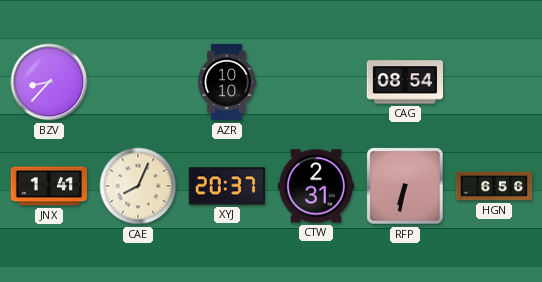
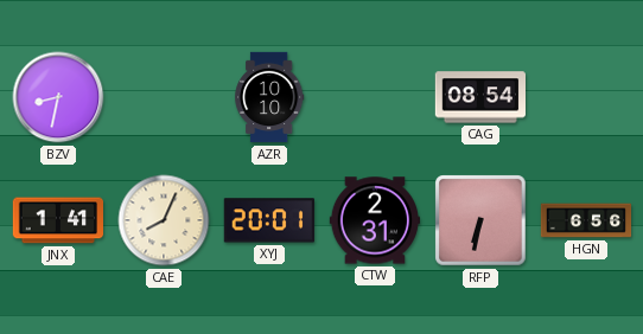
BZV: 8:37 -> 8:32 (58, 97)
XYJ: 20:37 -> 20:01 (269, 220)
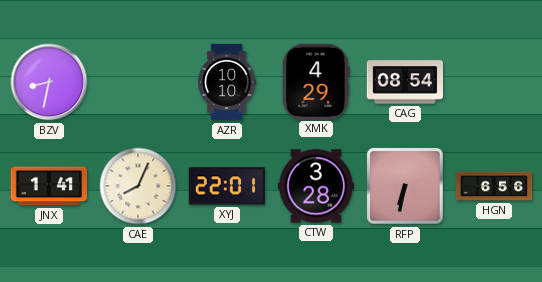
XMK: none -> 4:29 (316, 81)
XYJ: 20:01 -> 22:01 (227, 186)
CTW: 2:31 -> 3:28 (315, 186)
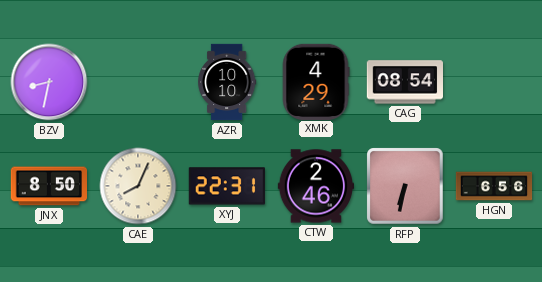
JNX: 1:41 -> 8:50 (49, 186)
XYJ: 22:01 -> 22:31 (227, 186)
CTW: 3:28 -> 2:46 (315, 186)
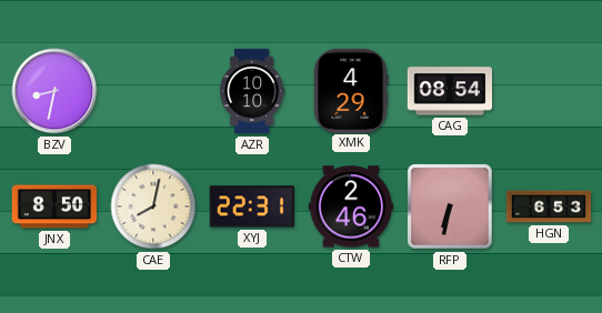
CAE: 8:04 -> 8:02 (153, 206)
HGN: 6:56 -> 6:53 (549, 206)
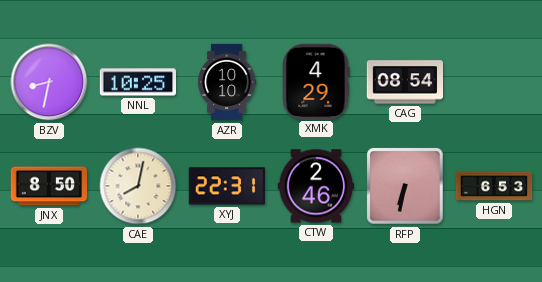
NNL: none -> 10:25 (137, 82)
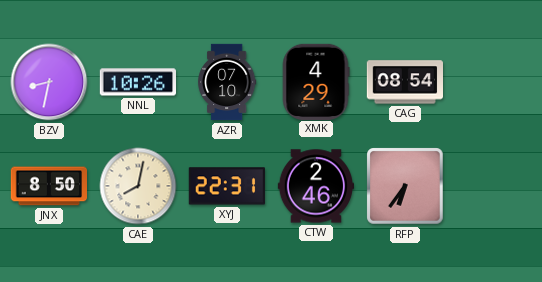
NNL: 10:25 -> 10:26 (137, 82)
AZR: 10:10 -> 07:10 (227, 82)
RFP: 6:32 -> 6:36 (405, 186)
HGN: 6:53 -> none (494, 186)
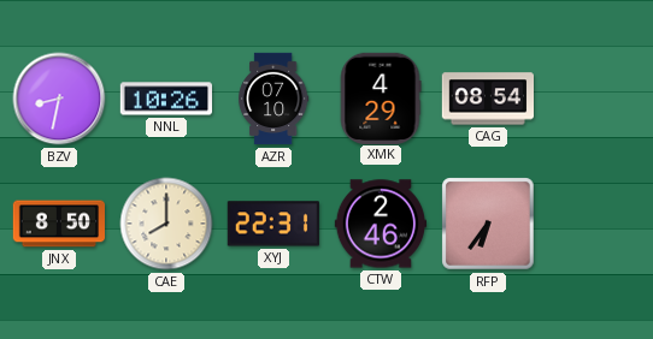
CAE: 8:02 -> 8:00 (166, 224)
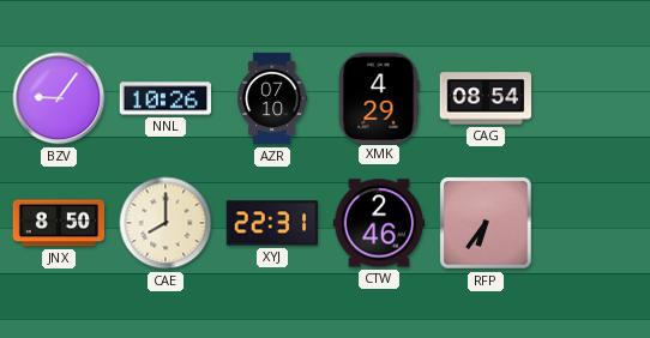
BZV: 8:32 -> 9:06 (59, 98)
